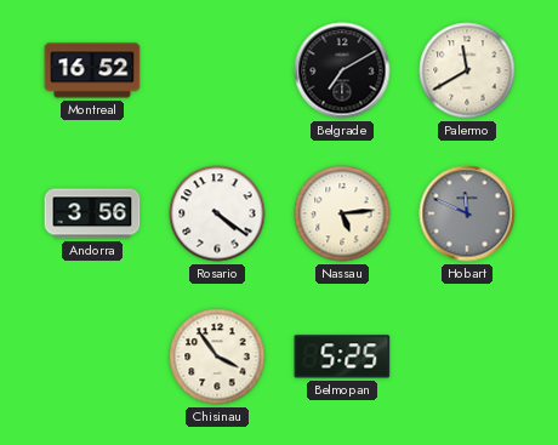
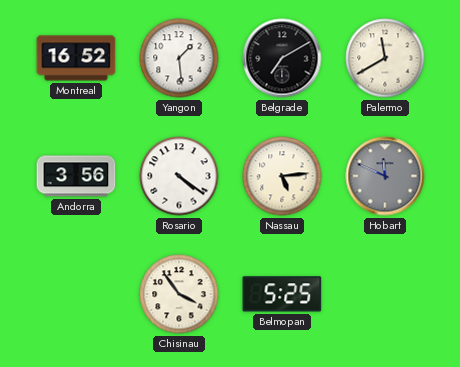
Yangon: none -> 1:29 (179, 58)
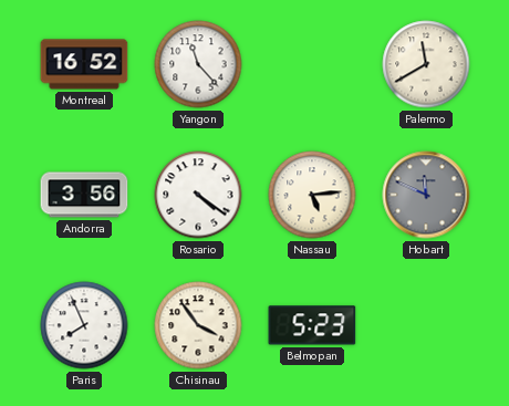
Yangon: 1:29 -> 11:23 (198, 64)
Belgrade: 7:10 -> none (282, 58)
Paris: none -> 7:56 (84, 325)
Belmopan: 5:25 -> 5:23 (312, 325)
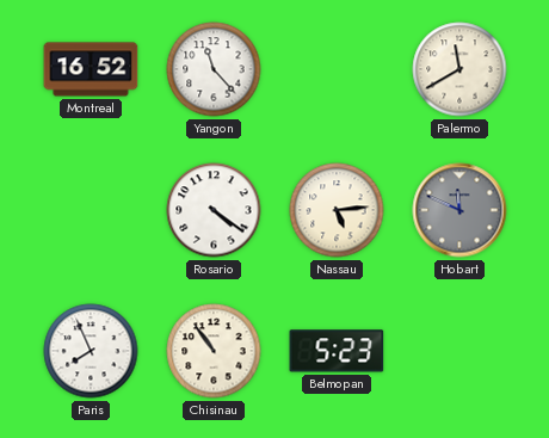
Andorra: 3:56 -> none (84, 195)
Chisinau: 3:54 -> 10:54 (214, 351)
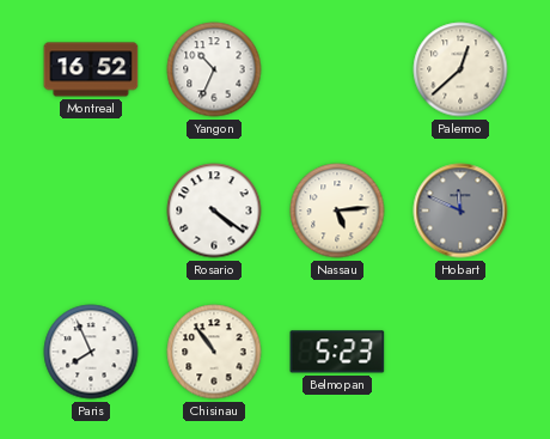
Yangon: 11:23 -> 10:34 (214, 69)
Palermo: 11:40 -> 12:38 (460, 69)
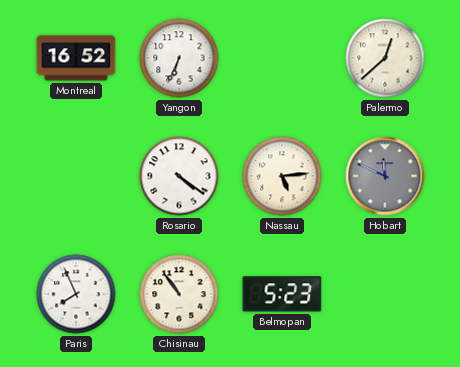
Yangon: 10:34 -> 6:34 (179, 58)
